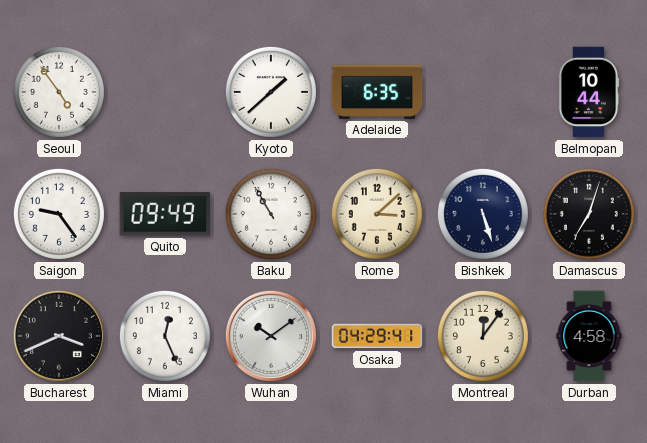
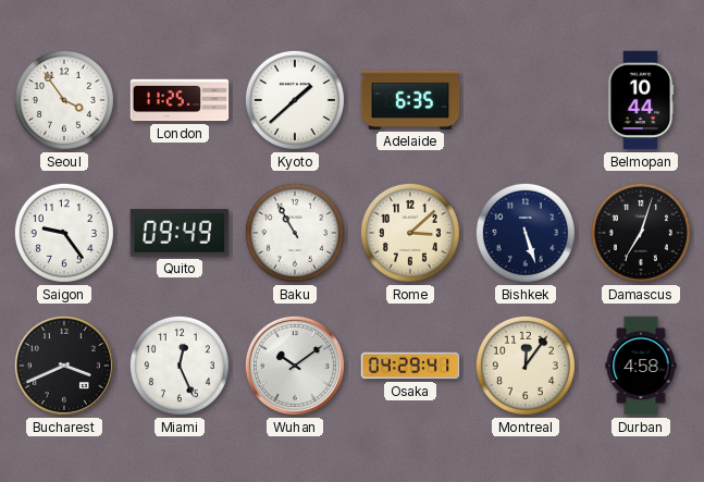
Seoul: 4:54 -> 3:54 (64, 100)
London: none -> 11:25 (180, 100)
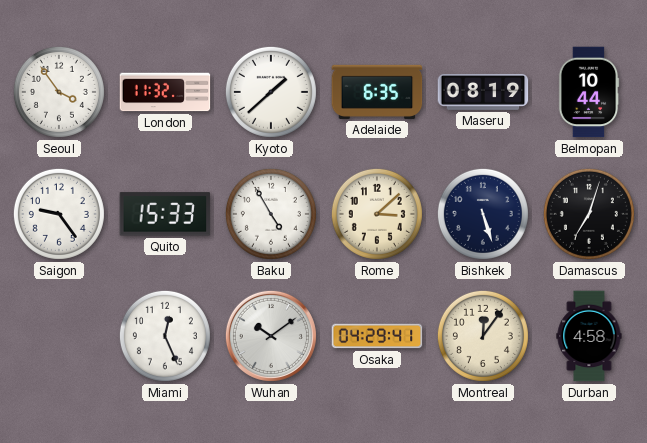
London: 11:25 -> 11:32 (165, 92)
Maseru: none -> 08:19 (483, 92)
Quito: 09:49 -> 15:33 (165, 214)
Baku: 10:55 -> 4:55 (271, 214)
Bucharest: 3:41 -> none (64, 366)
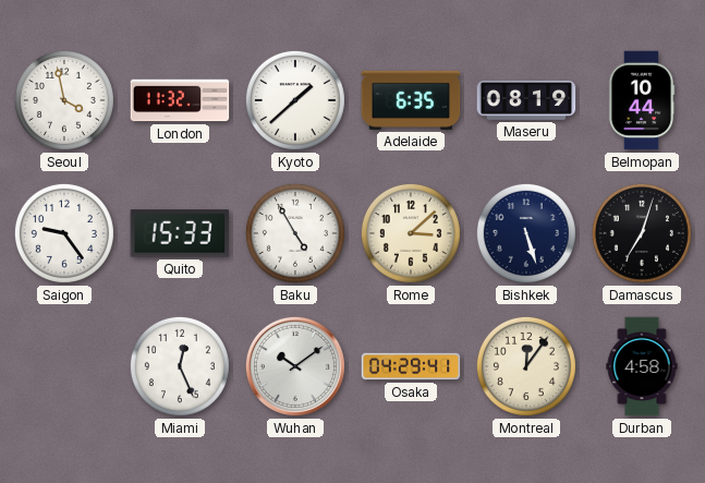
Seoul: 3:54 -> 3:58 (64, 100)
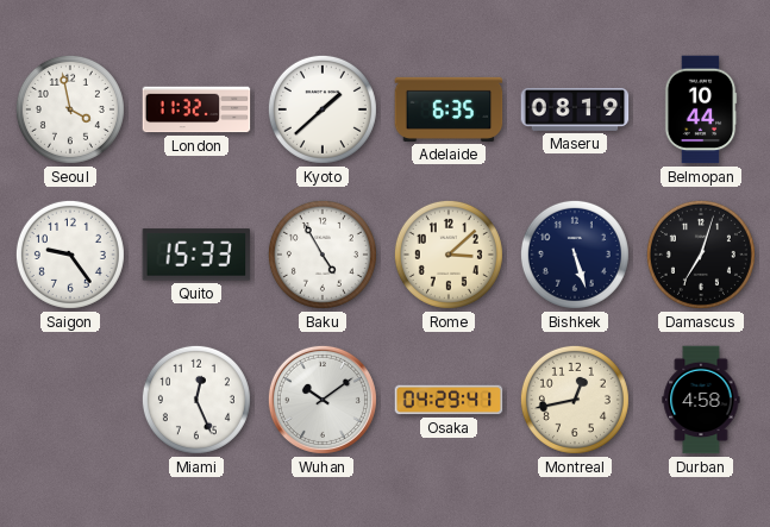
Montreal: 12:06 -> 12:43 (575, 400)
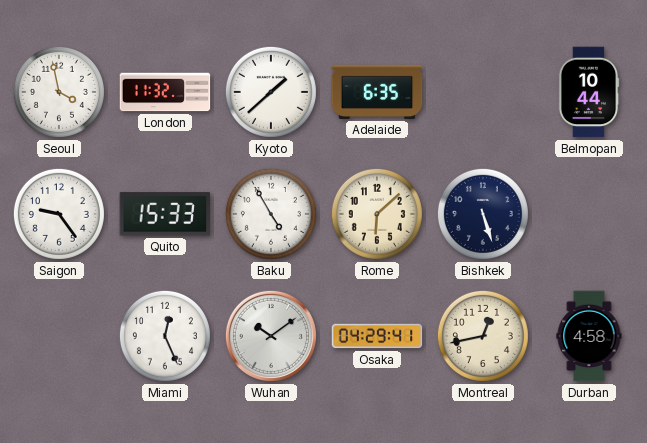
Maseru: 08:19 -> none (575, 109)
Rome: 3:08 -> 6:08 (377, 214)
Damascus: 7:03 -> none (701, 255)
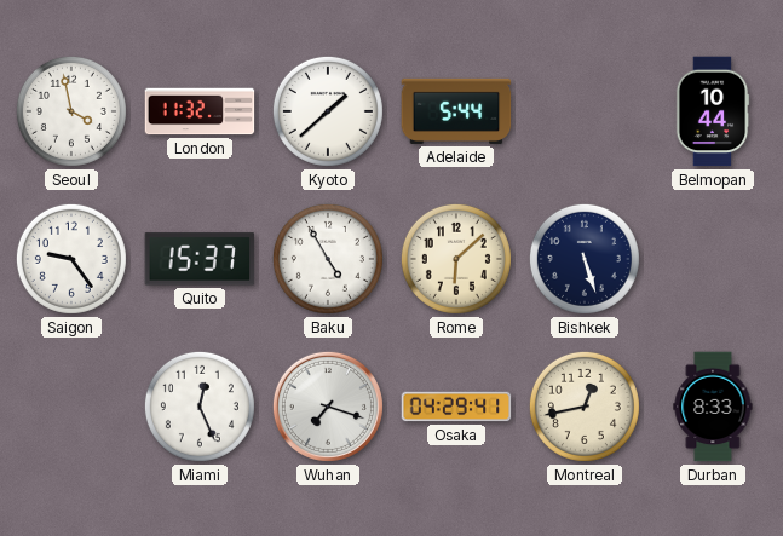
Adelaide: 6:35 -> 5:44 (456, 111)
Quito: 15:33 -> 15:37 (200, 259)
Wuhan: 10:09 -> 7:18 (328, 407)
Durban: 4:58 -> 8:33 (713, 407)
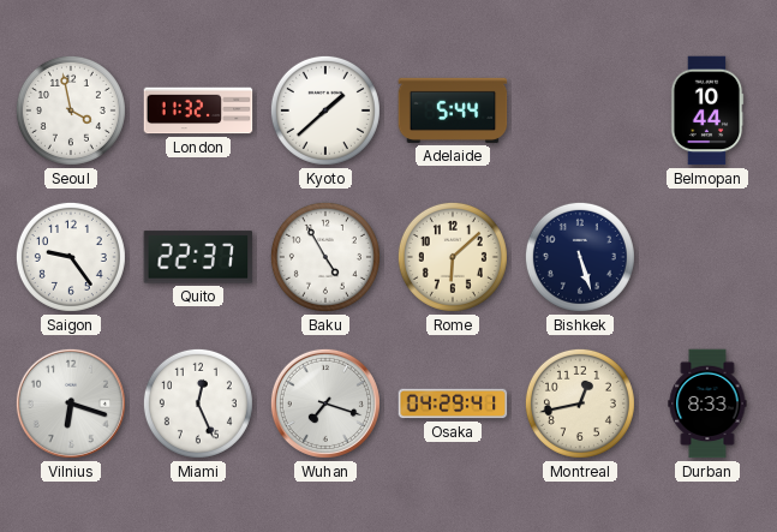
Quito: 15:37 -> 22:37 (198, 257)
Vilnius: none -> 6:18 (71, 404)
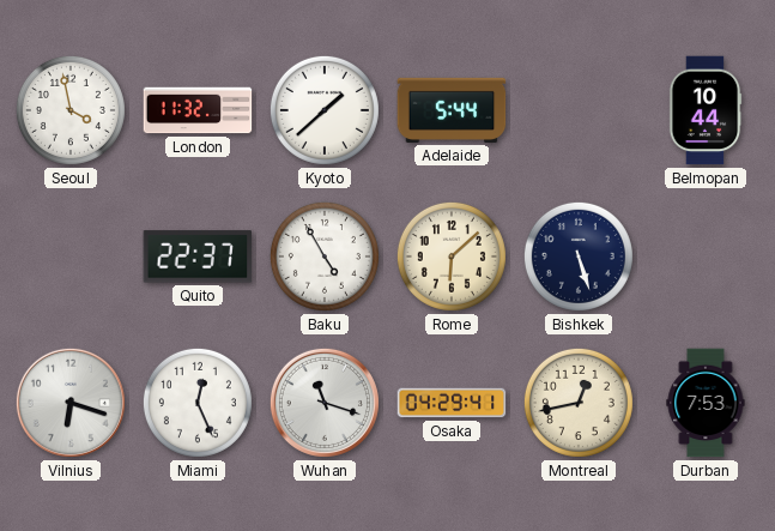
Saigon: 9:24 -> none (71, 257)
Wuhan: 7:18 -> 11:18 (325, 403)
Durban: 8:33 -> 7:53 (706, 403)
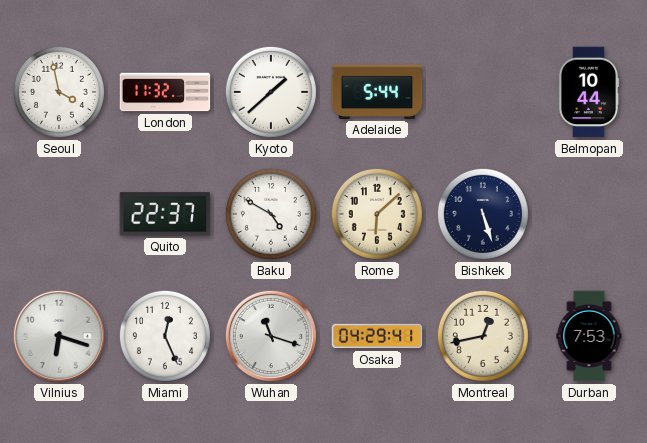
Baku: 4:55 -> 4:50 (271, 214)
